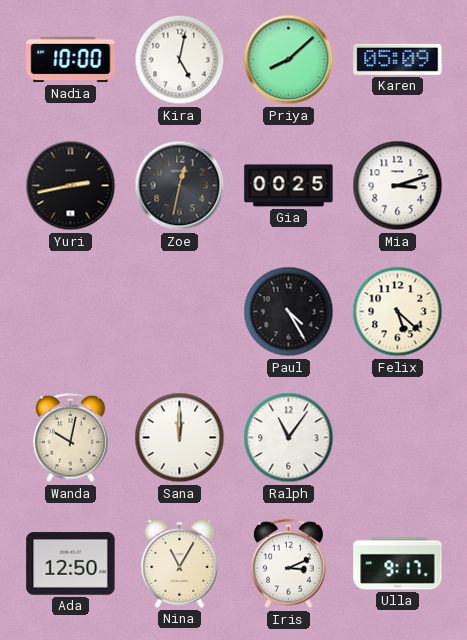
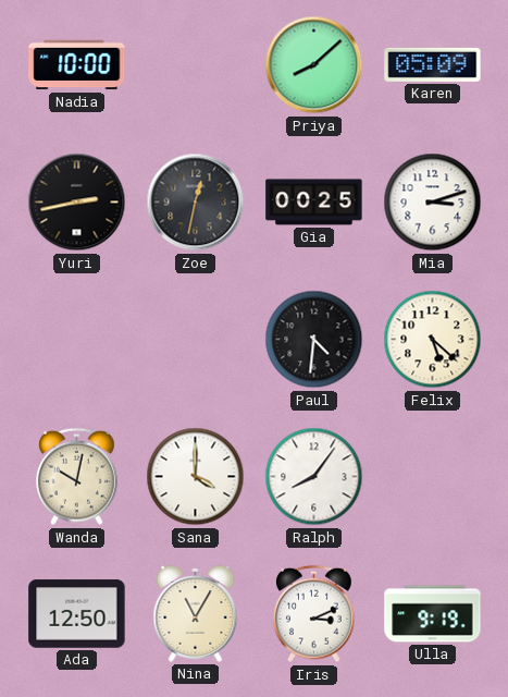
Kira: 5:02 -> none (180, 60)
Paul: 4:25 -> 4:31 (314, 340)
Sana: 12:00 -> 4:00 (196, 477)
Ralph: 11:06 -> 8:06 (314, 477)
Ulla: 9:17 -> 9:19 (433, 614)
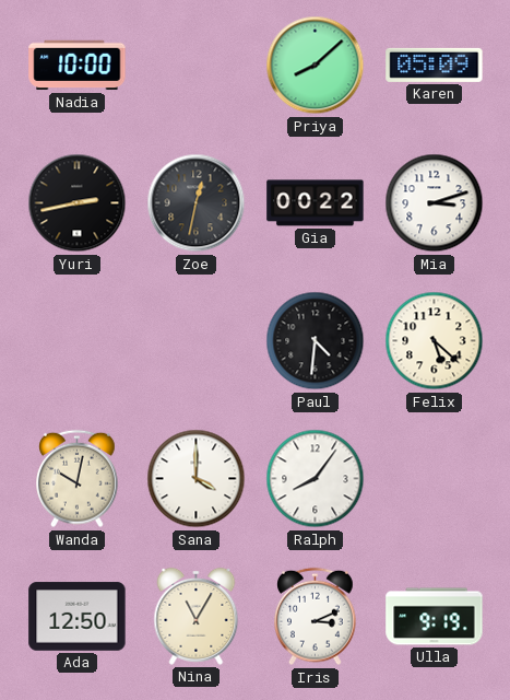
Gia: 00:25 -> 00:22 (316, 203)
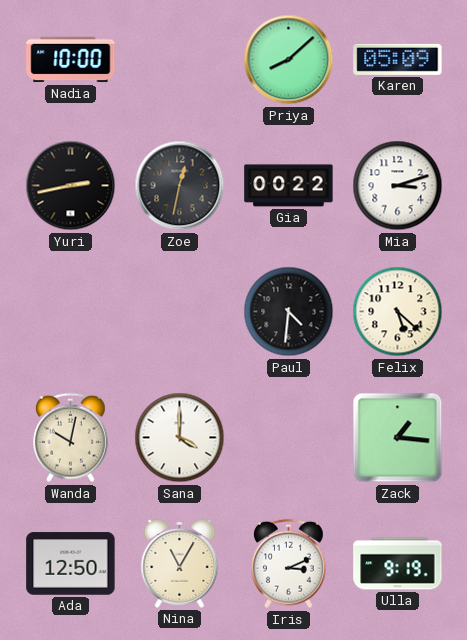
Ralph: 8:06 -> none (316, 479)
Zack: none -> 1:16 (398, 438)
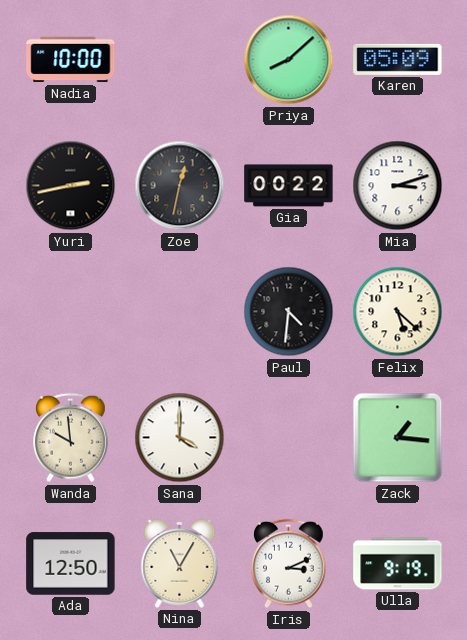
Wanda: 10:02 -> 9:59 (71, 438)
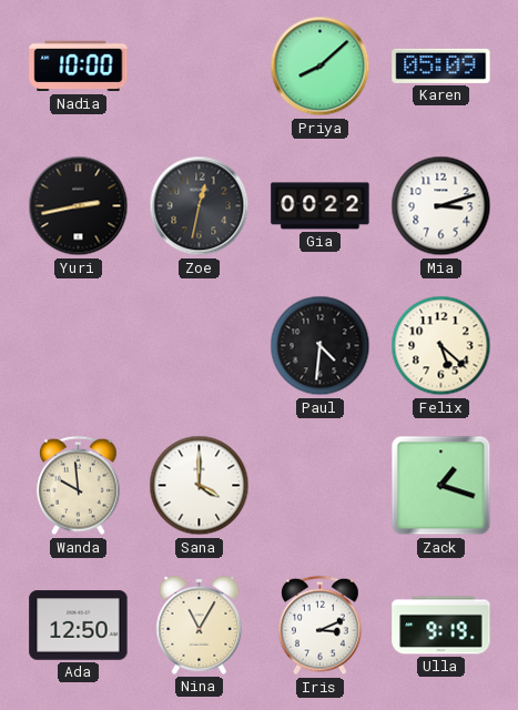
Zack: 1:16 -> 1:18 (441, 486)
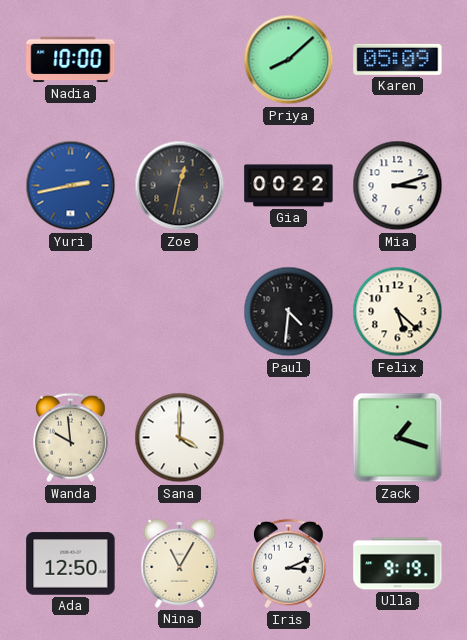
Yuri dial: black -> blue (71, 186)
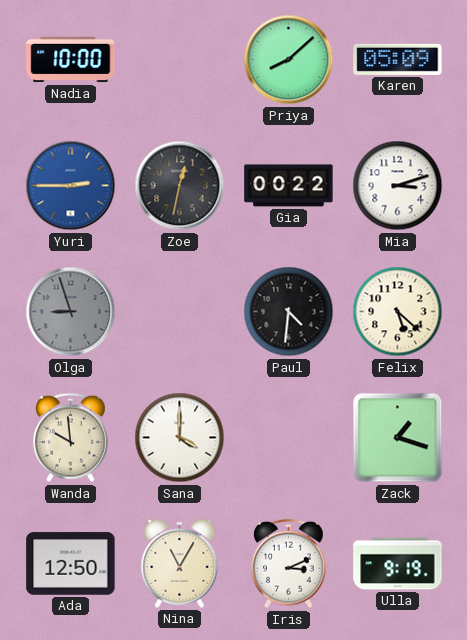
Yuri: 2:43 -> 2:45 (71, 186)
Olga: none -> 8:57 (71, 312)
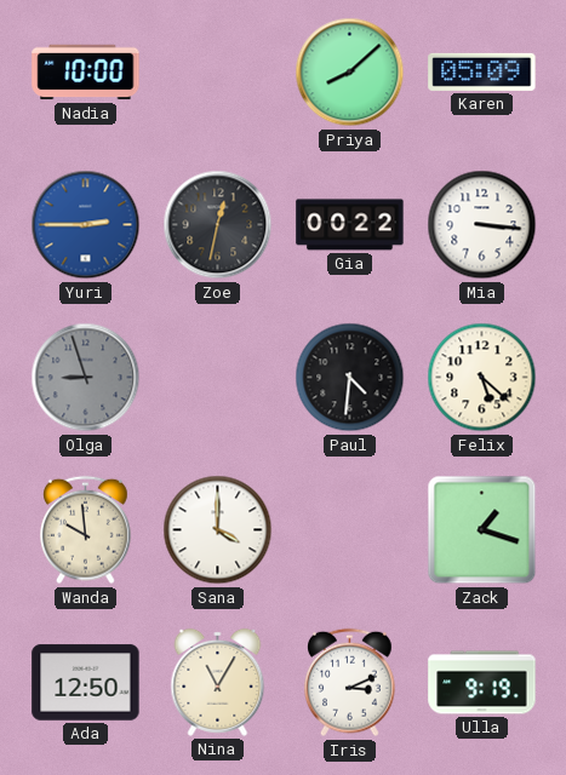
Mia: 3:12 -> 3:16 (482, 225)
